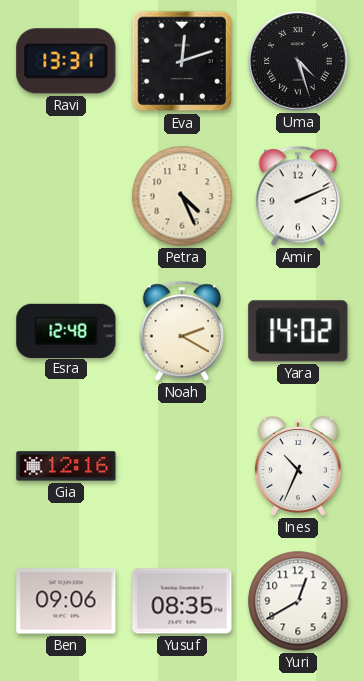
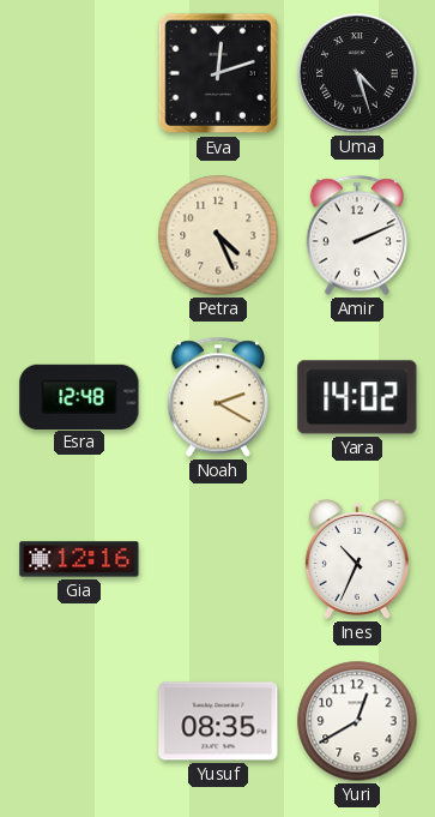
Ravi: 13:31 -> none (66, 61)
Ben: 09:06 -> none (66, 601)
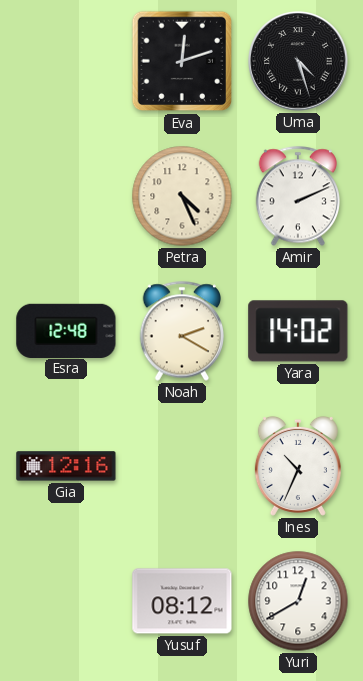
Yusuf: 08:35 -> 08:12 (182, 601)
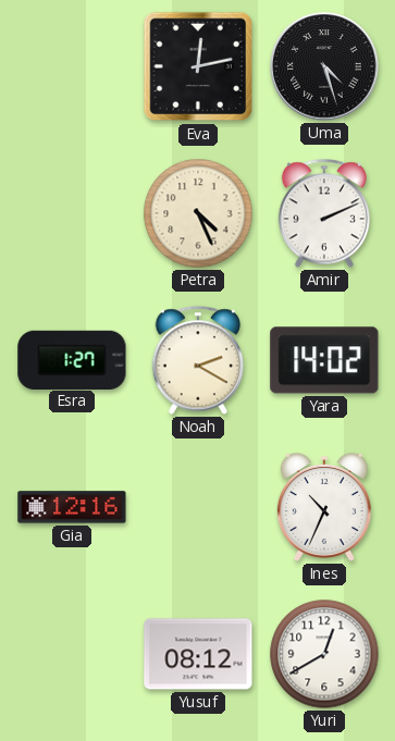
Eva: 12:12 -> 12:13 (198, 66)
Esra: 12:48 -> 1:27 (72, 359)
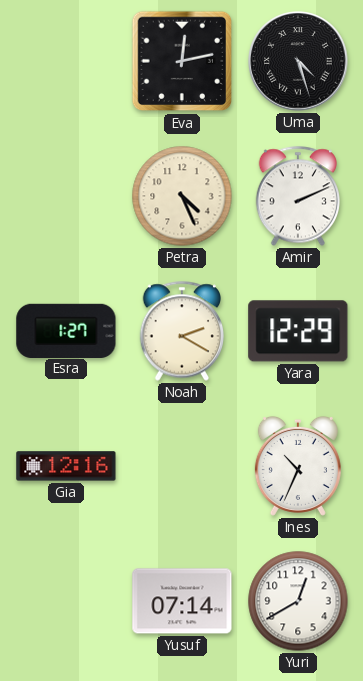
Yara: 14:02 -> 12:29 (298, 331)
Yusuf: 08:12 -> 07:14 (182, 601)
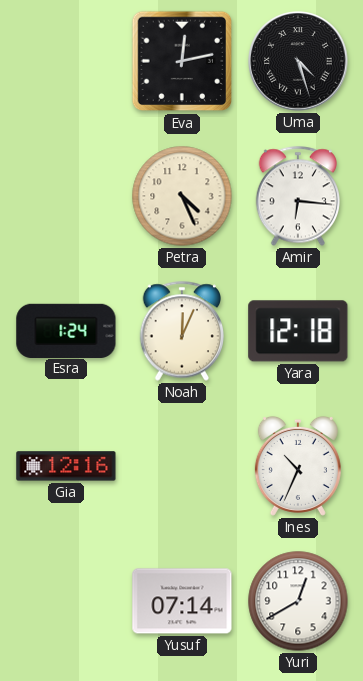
Amir: 2:11 -> 6:16 (297, 196)
Esra: 1:27 -> 1:24 (66, 330)
Noah: 2:20 -> 12:04 (181, 331)
Yara: 12:29 -> 12:18 (298, 331)
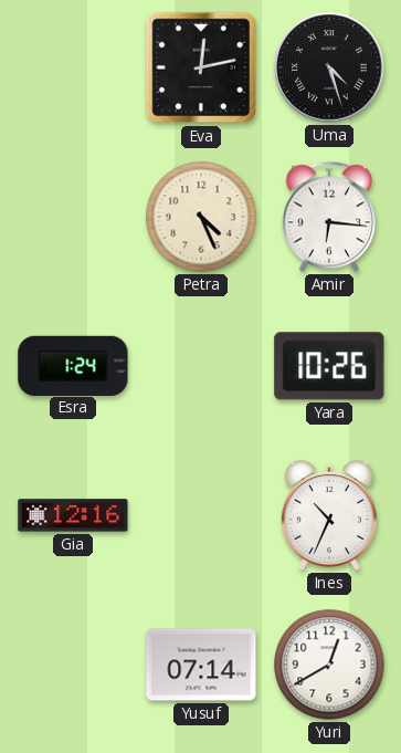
Noah: 12:04 -> none (181, 331)
Yara: 12:18 -> 10:26 (329, 366)
